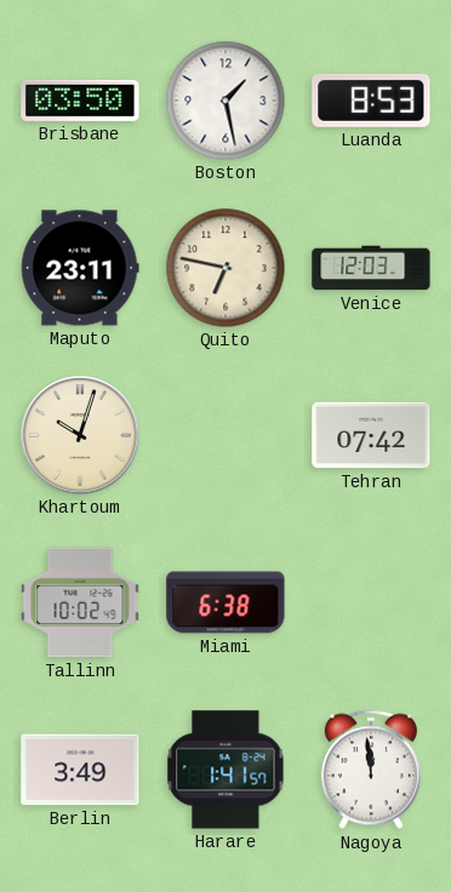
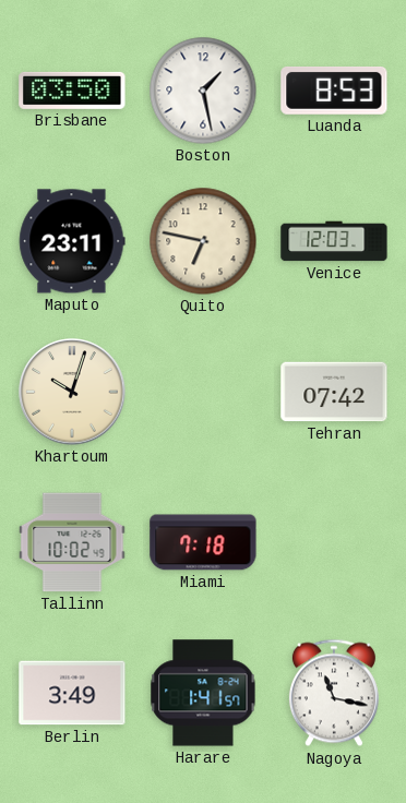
Miami: 6:38 -> 7:18 (203, 542)
Nagoya: 11:59 -> 11:17 (334, 693)
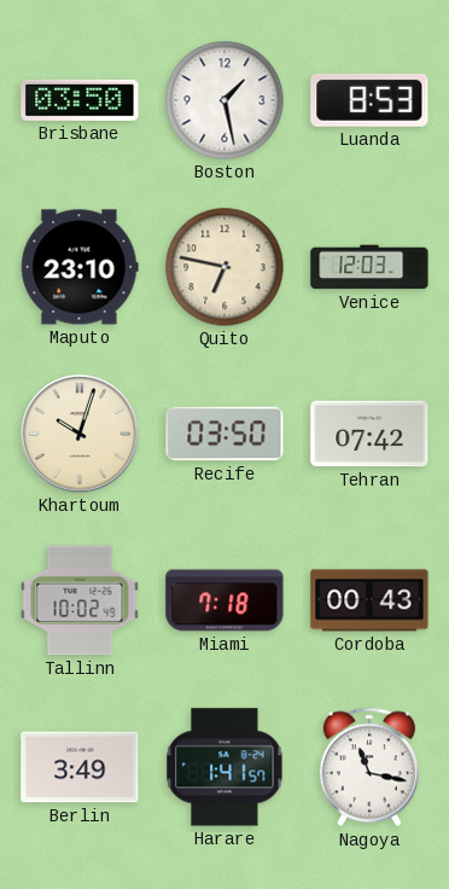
Maputo: 23:11 -> 23:10 (80, 267)
Recife: none -> 03:50 (224, 434)
Cordoba: none -> 00:43 (369, 600)
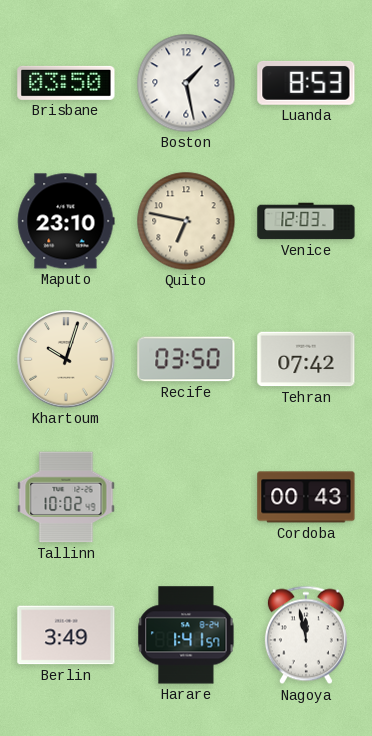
Miami: 7:18 -> none (224, 600)
Nagoya: 11:17 -> 11:58 (306, 635)
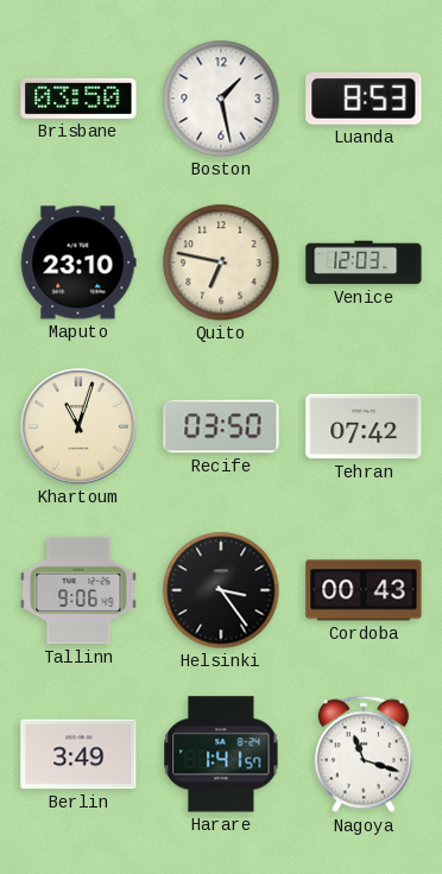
Khartoum: 10:03 -> 11:03 (78, 426)
Tallinn: 10:02 -> 9:06 (78, 590)
Helsinki: none -> 3:24 (221, 590)
Nagoya: 11:58 -> 11:18 (364, 754)
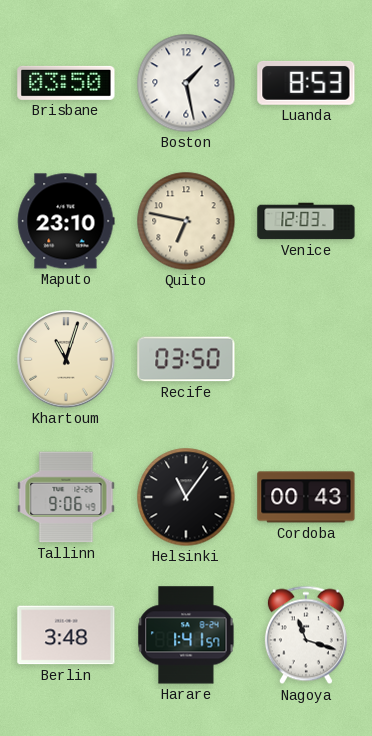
Tehran: 07:42 -> none (364, 426)
Helsinki: 3:24 -> 11:06 (186, 497)
Berlin: 3:49 -> 3:48 (66, 635)
